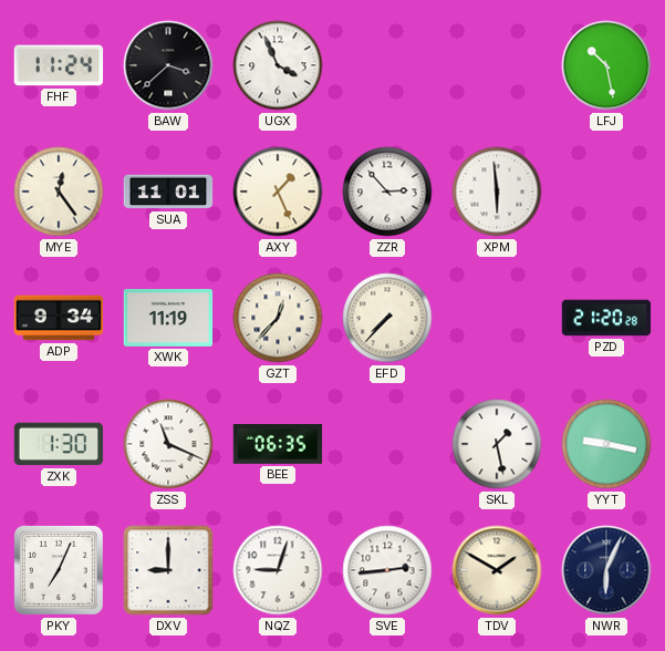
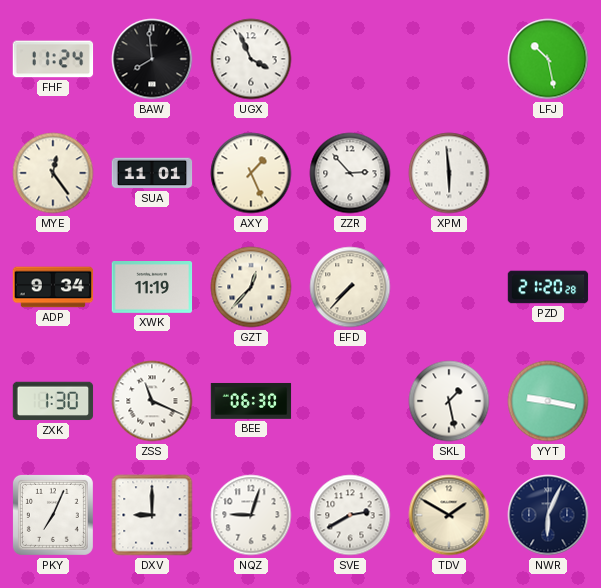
BAW: 3:38 -> 7:59 (152, 59)
BEE: 06:35 -> 06:30 (251, 401)
SVE: 2:44 -> 2:40 (350, 515)
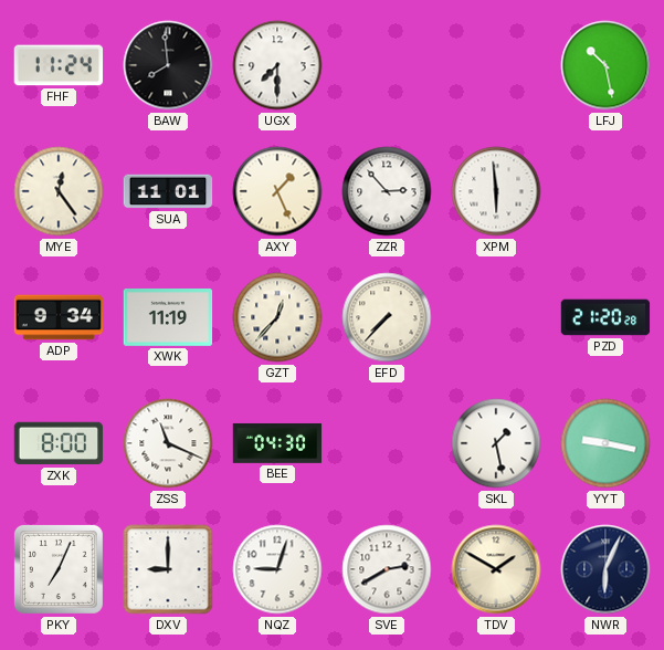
UGX: 3:56 -> 7:30 (277, 65)
ZXK: 1:30 -> 8:00 (59, 443)
BEE: 06:30 -> 04:30 (277, 443)
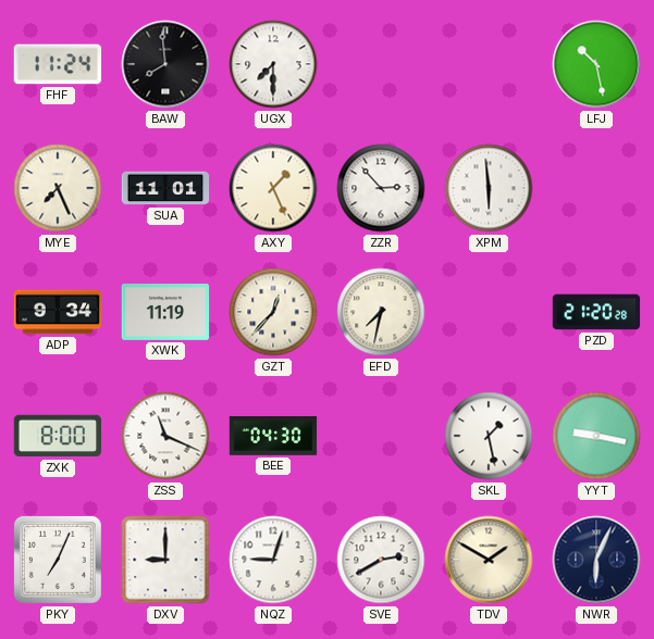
MYE: 12:24 -> 7:26 (58, 188)
EFD: 7:37 -> 7:32 (381, 312)
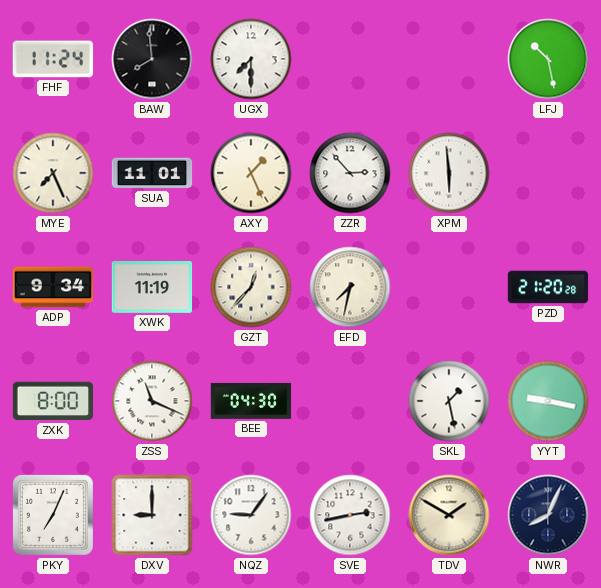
NQZ: 9:03 -> 9:06 (251, 515)
SVE: 2:40 -> 2:43 (350, 515)
NWR: 6:04 -> 8:04 (548, 515)
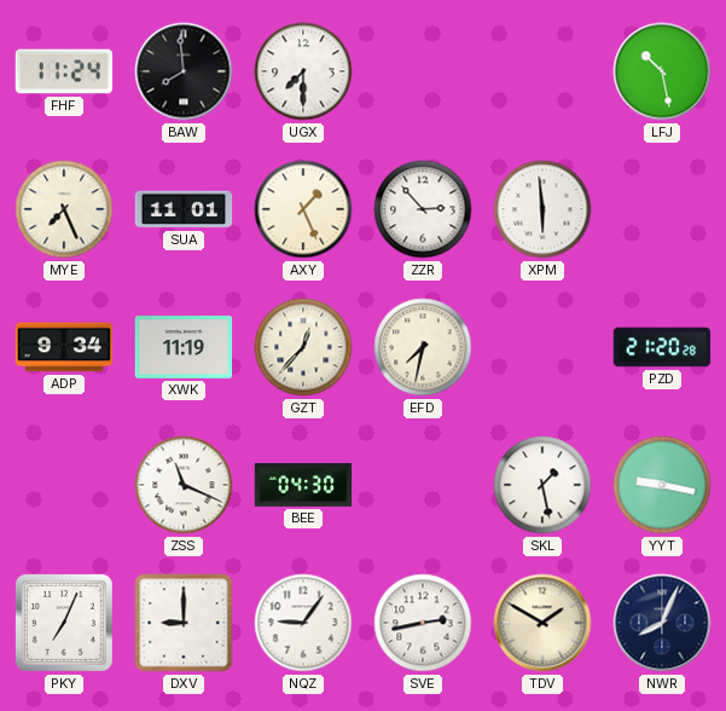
ZXK: 8:00 -> none (53, 401)
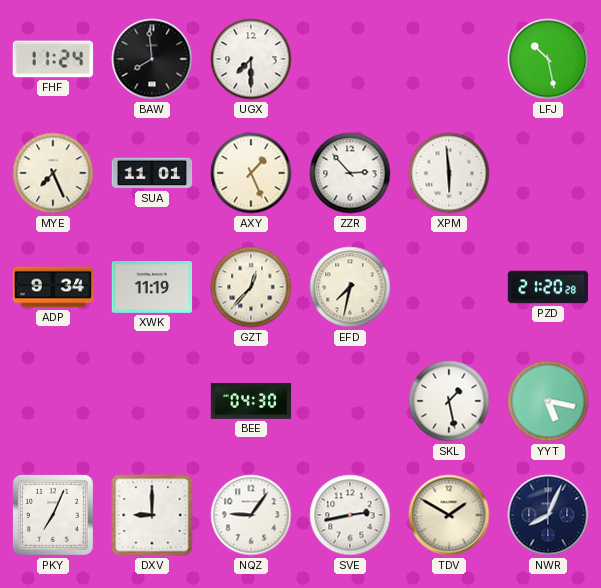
ZSS: 11:19 -> none (184, 485)
YYT: 9:17 -> 5:17 (548, 401)
